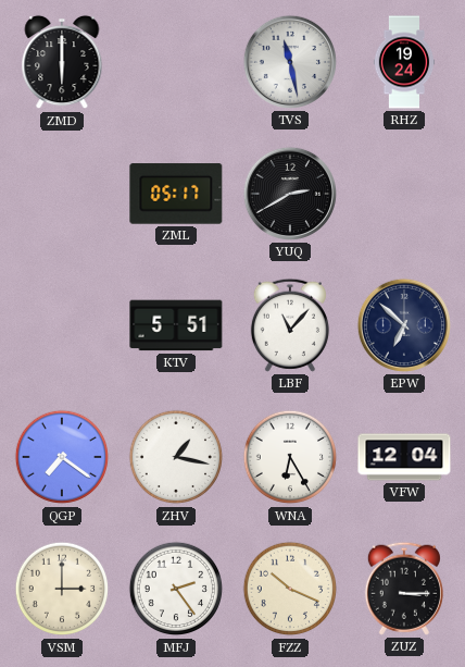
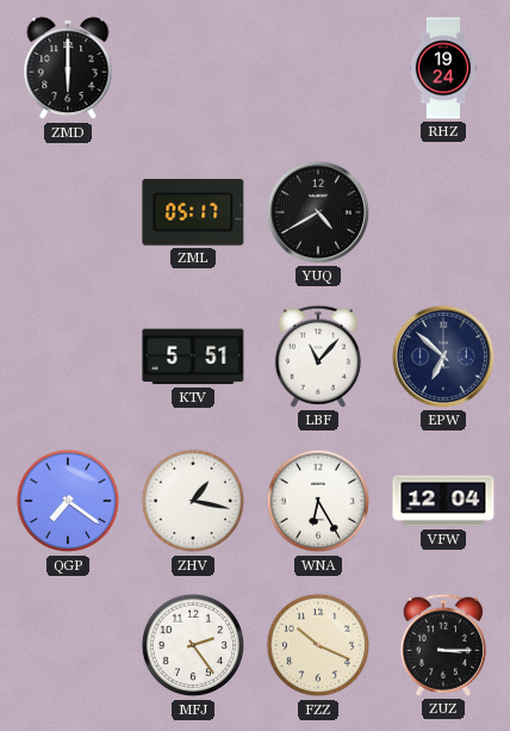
TVS: 11:28 -> none (290, 62)
YUQ: 2:40 -> 4:40 (318, 212)
VSM: 3:00 -> none (62, 589)
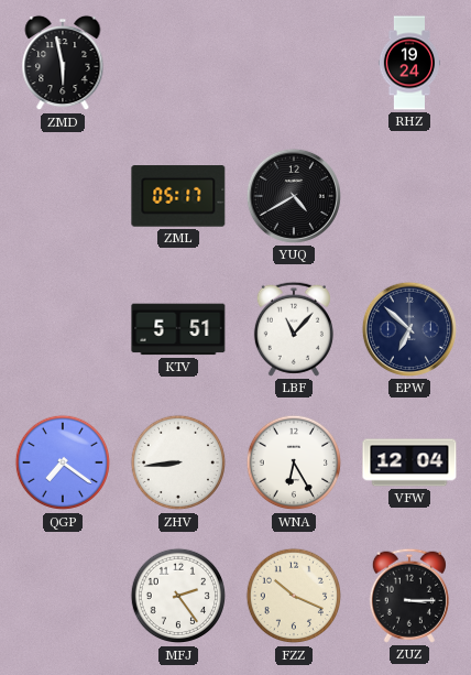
ZMD: 6:00 -> 5:58 (63, 63)
ZHV: 1:17 -> 8:44 (178, 462)
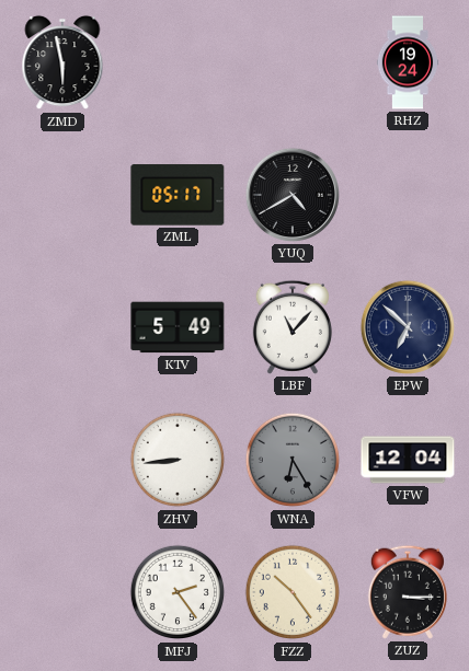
KTV: 5:51 -> 5:49 (178, 327)
QGP: 7:21 -> none (63, 462)
WNA dial: white -> grey (293, 460)
FZZ: 10:19 -> 10:24 (293, 592)
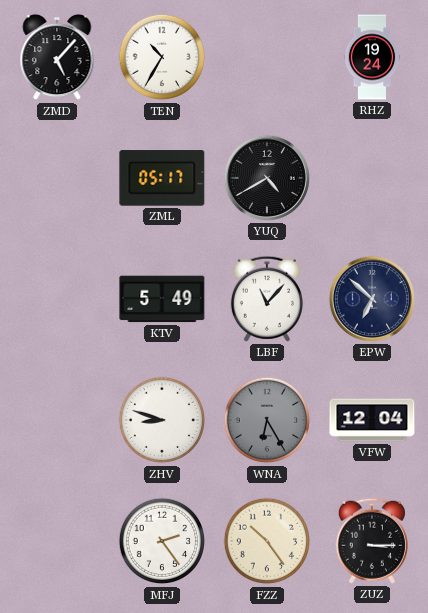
ZMD: 5:58 -> 5:07 (57, 57)
TEN: none -> 10:35 (162, 57)
ZHV: 8:44 -> 8:48 (162, 420)
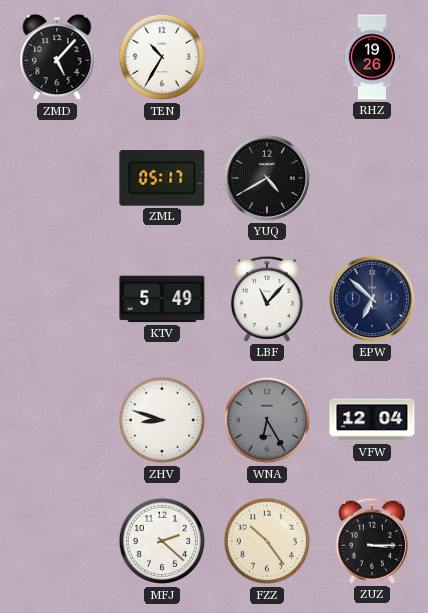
RHZ: 19:24 -> 19:26 (372, 57)
MFJ: 2:24 -> 2:22 (162, 541)
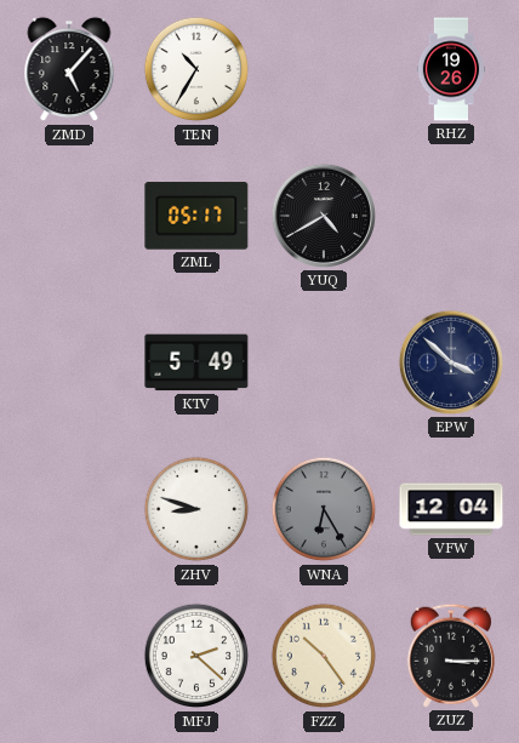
LBF: 11:07 -> none (267, 299)
EPW: 6:52 -> 3:52 (451, 362)
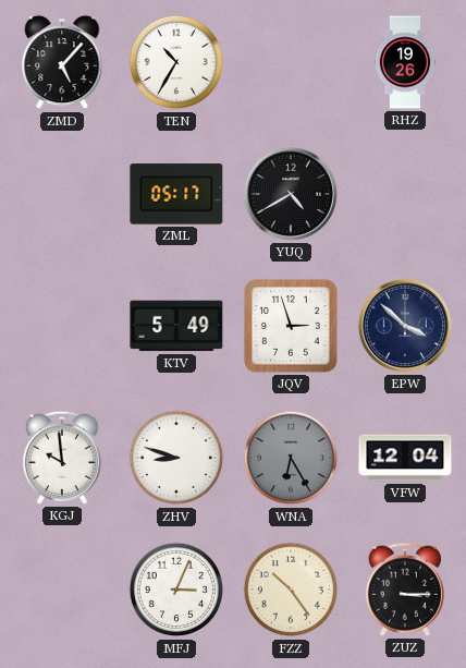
JQV: none -> 2:57 (291, 326)
KGJ: none -> 9:59 (62, 458)
MFJ: 2:22 -> 3:04 (176, 590)
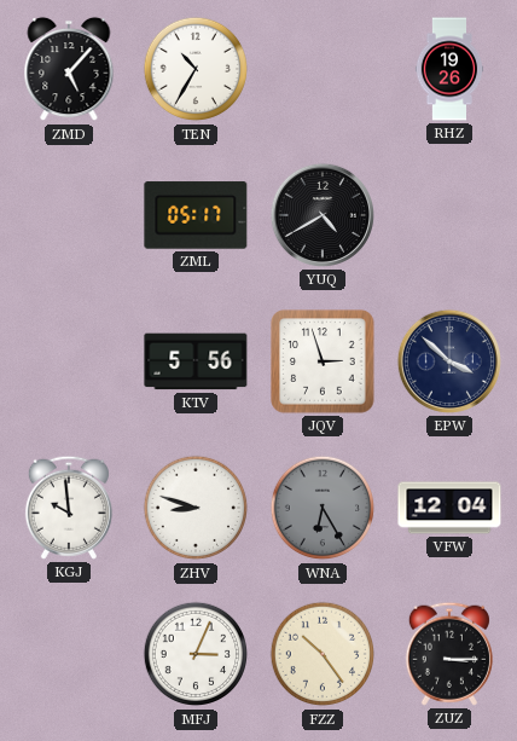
KTV: 5:49 -> 5:56 (196, 361)
